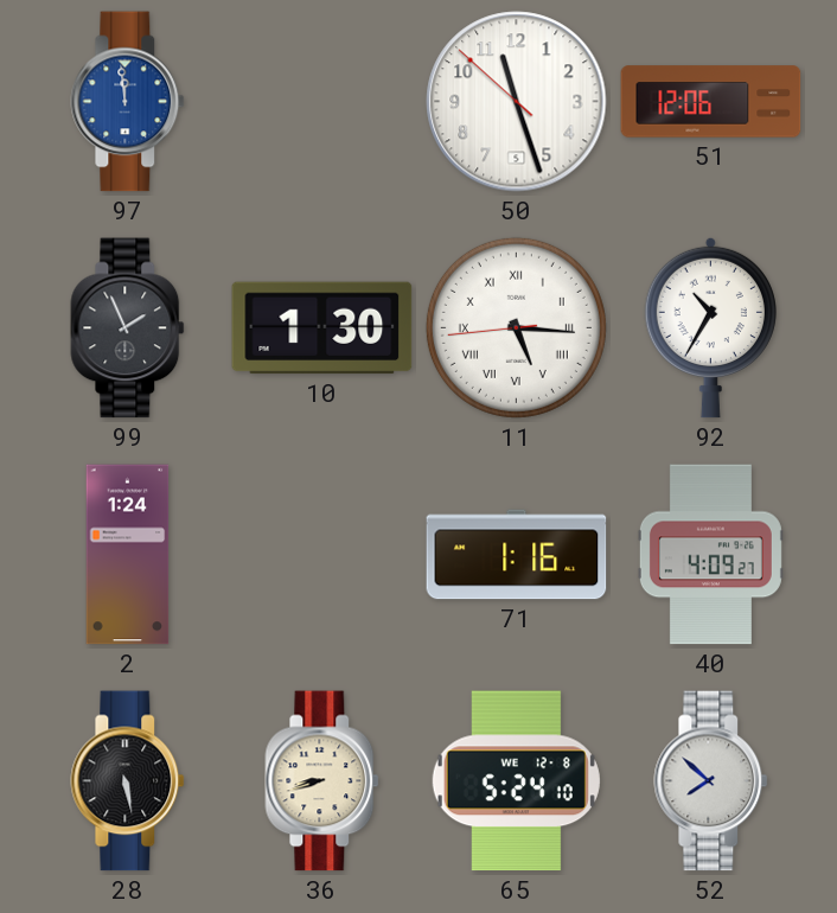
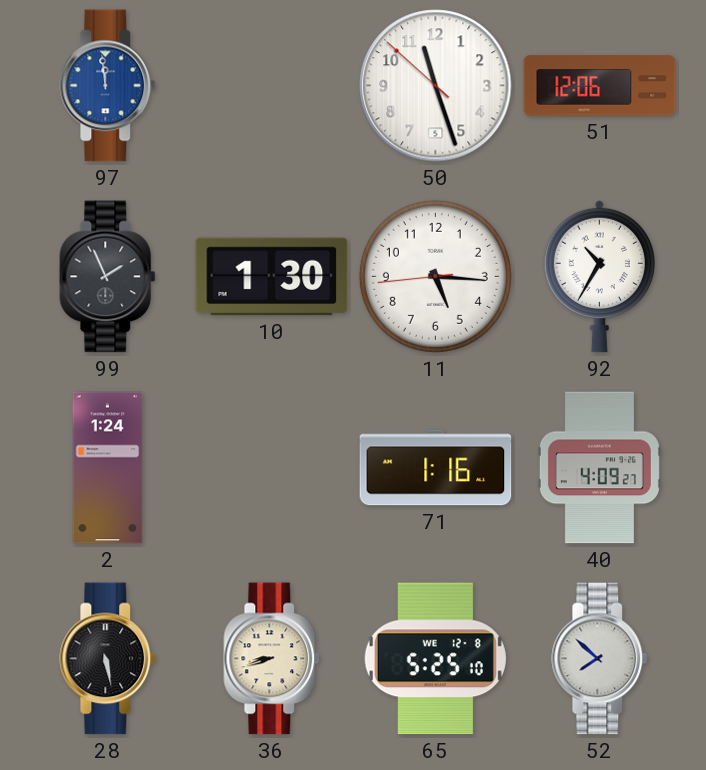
11 numerals: Roman -> Arabic (435, 276)
65: 5:24 -> 5:25 (435, 659)
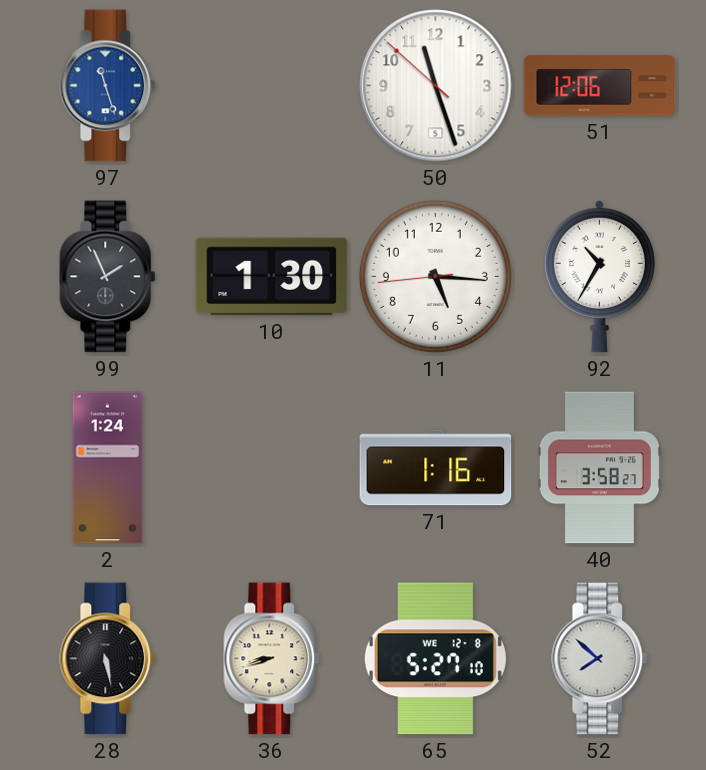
97: 11:59 -> 11:27 (108, 86)
40: 4:09 -> 3:58 (599, 468)
65: 5:25 -> 5:27 (435, 659)
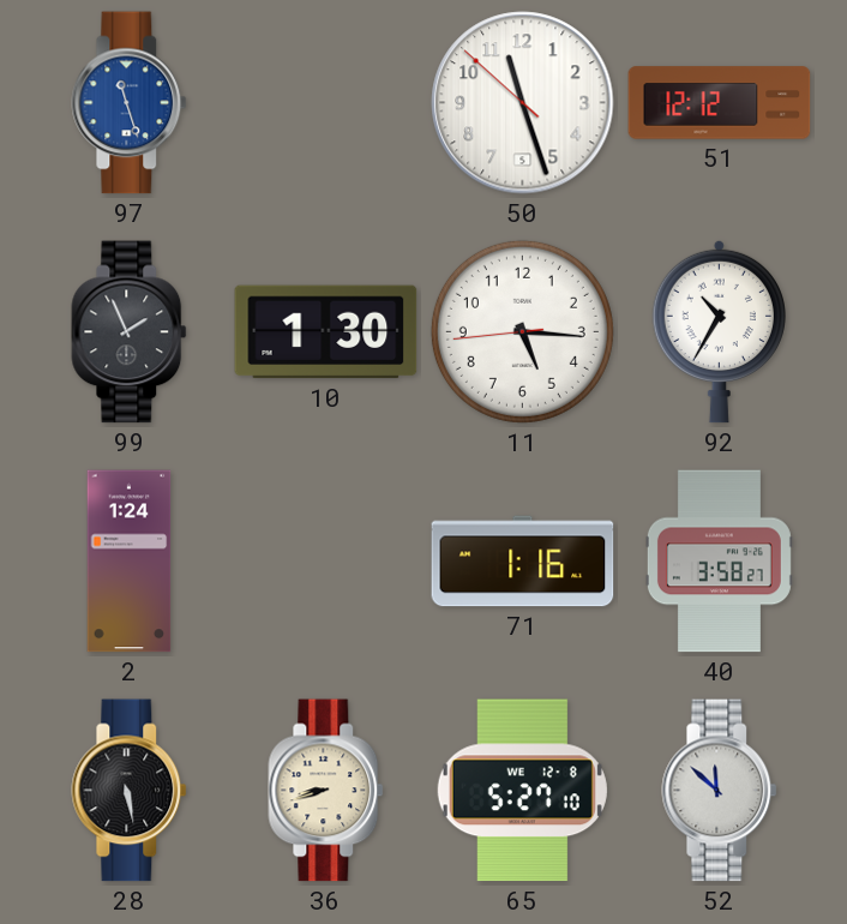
51: 12:06 -> 12:12 (720, 103)
52: 7:52 -> 11:52 (720, 791)
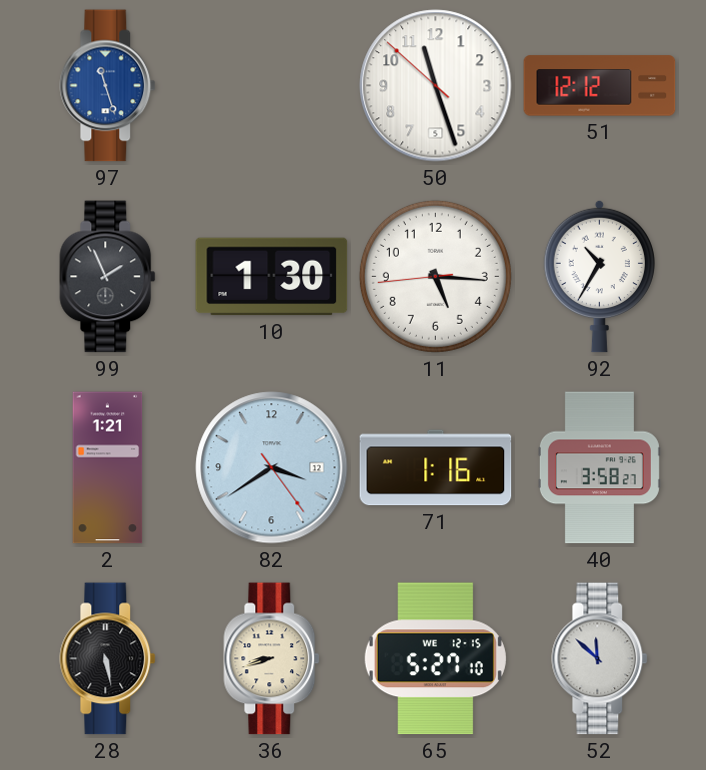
2: 1:24 -> 1:21 (108, 468)
82: none -> 3:39 (272, 468)
65 date: WE 12-8 -> WE 12-15 (435, 659)
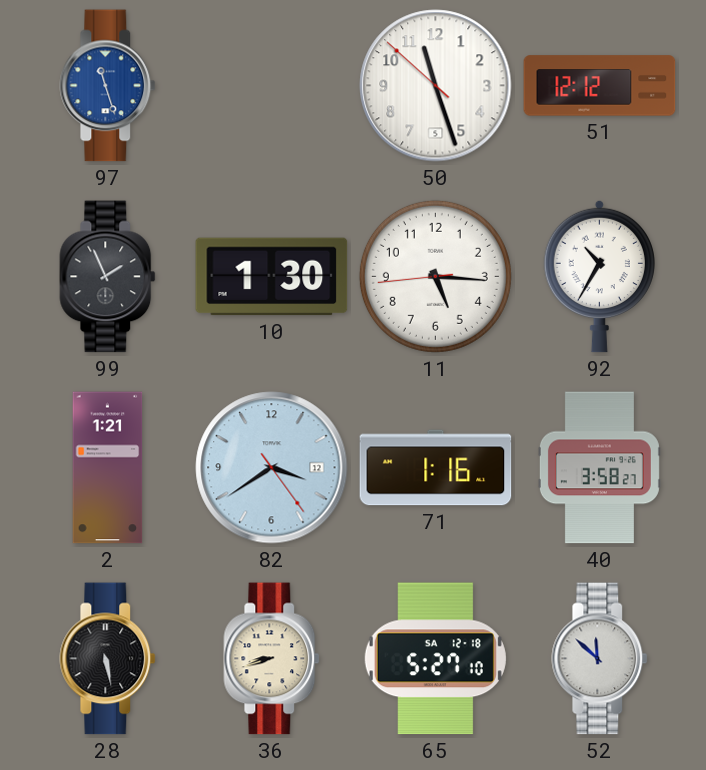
65 date: WE 12-15 -> SA 12-18 (435, 659)
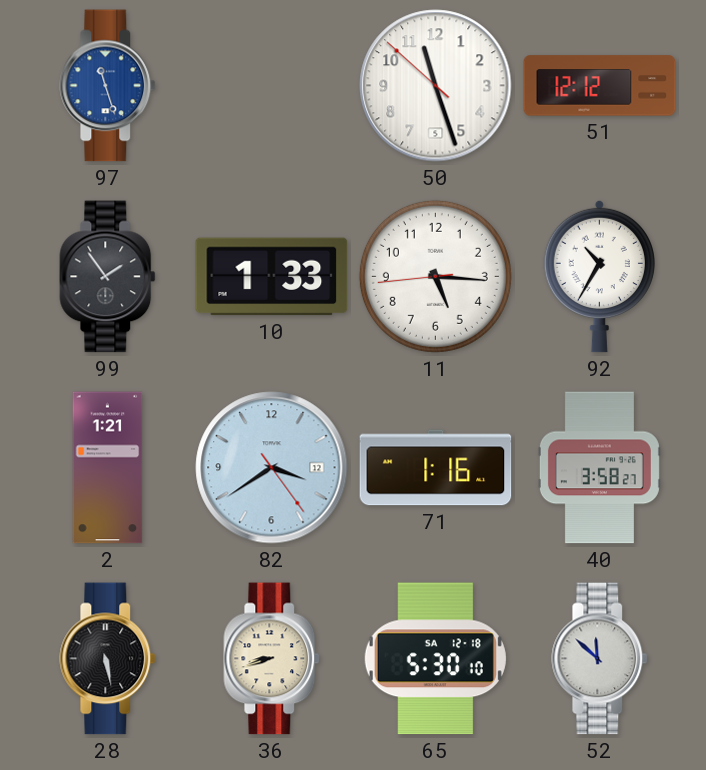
99: 1:56 -> 1:54 (108, 277)
10: 1:30 -> 1:33 (272, 277)
65: 5:27 -> 5:30 (435, 659)
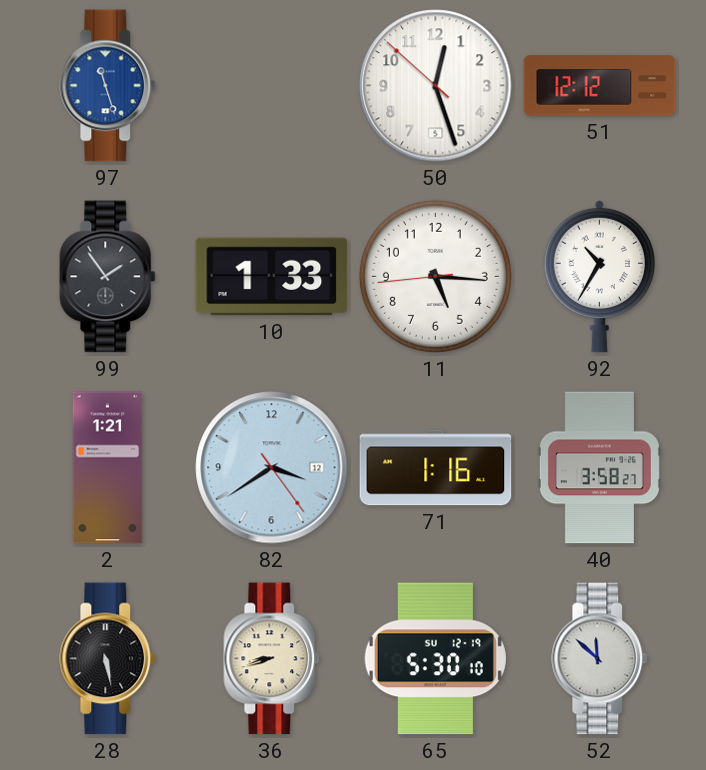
50: 11:26 -> 12:26 (436, 86)
65 date: SA 12-18 -> SU 12-19 (435, 659)
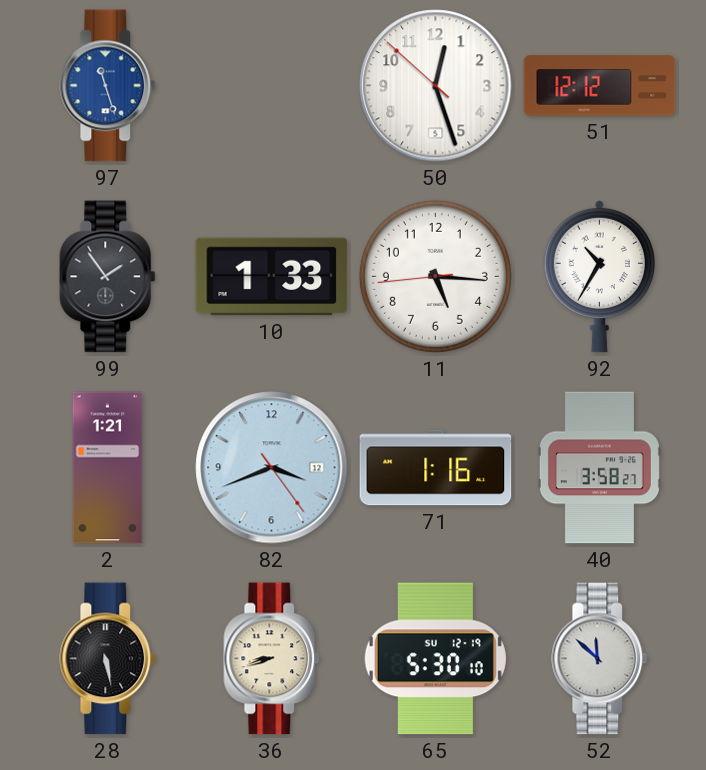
82: 3:39 -> 3:41 (272, 468)
